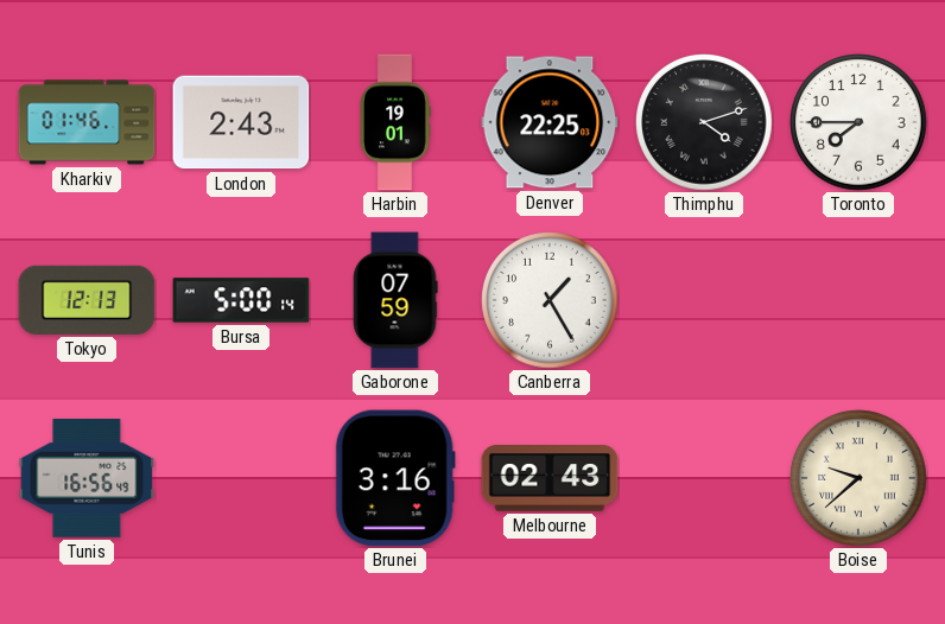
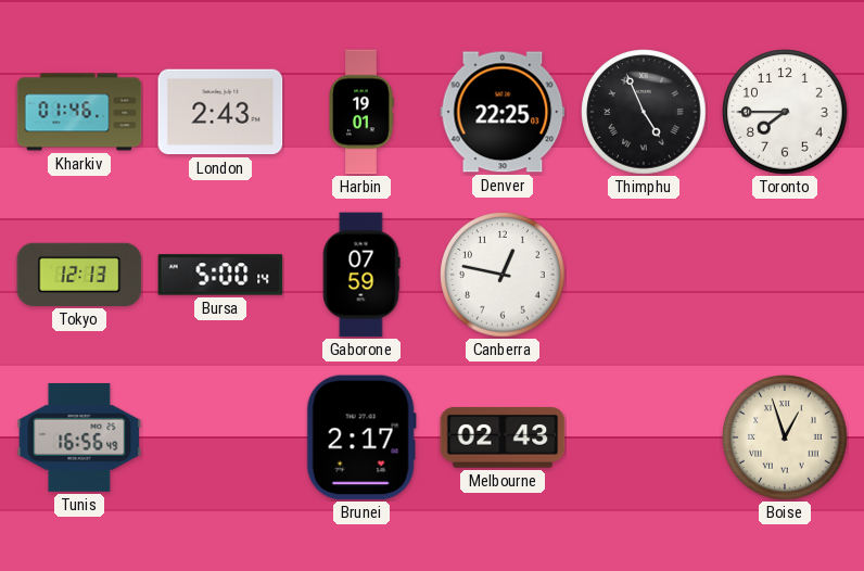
Thimphu: 4:12 -> 4:56 (644, 112)
Canberra: 1:25 -> 12:47 (503, 275)
Brunei: 3:16 -> 2:17 (361, 437)
Boise: 9:38 -> 12:57 (785, 437)
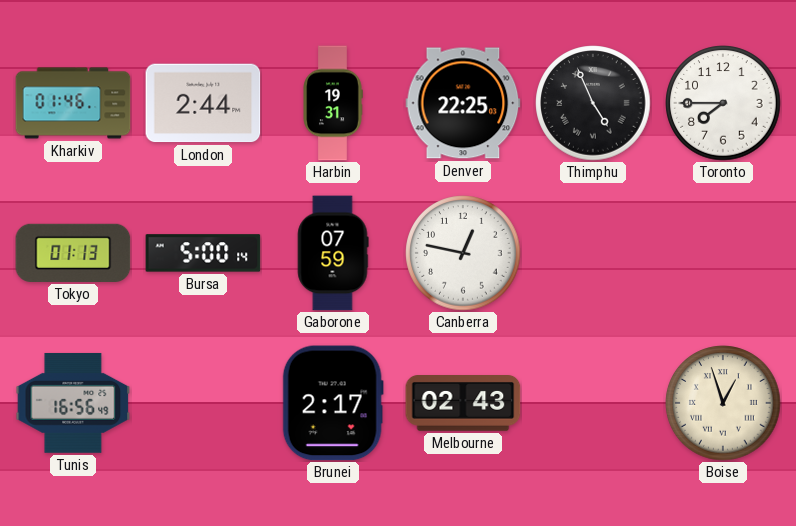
London: 2:43 -> 2:44 (203, 103)
Harbin: 19:01 -> 19:31 (333, 103)
Tokyo: 12:13 -> 01:13 (73, 253)
